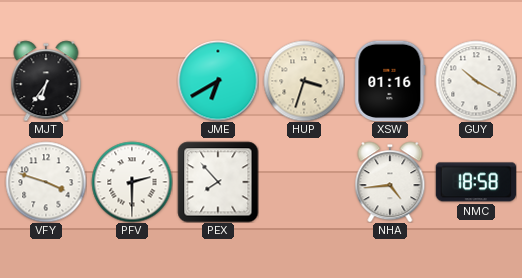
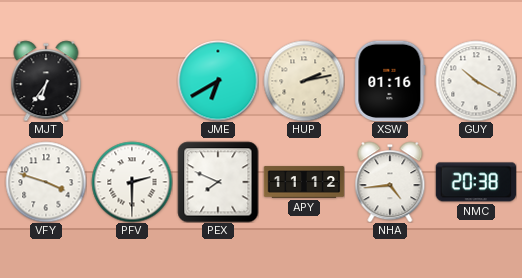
HUP: 3:33 -> 2:13 (304, 81)
PEX: 7:53 -> 7:49 (218, 182)
APY: none -> 11:12 (304, 182)
NMC: 18:58 -> 20:38 (476, 182)
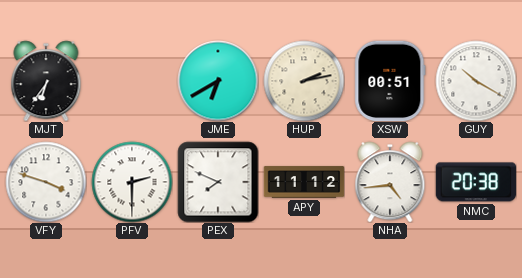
XSW: 01:16 -> 00:51 (390, 81)
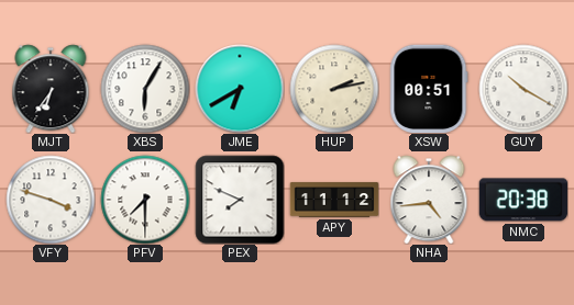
XBS: none -> 6:05 (145, 89)
PFV: 2:30 -> 7:30 (145, 200)
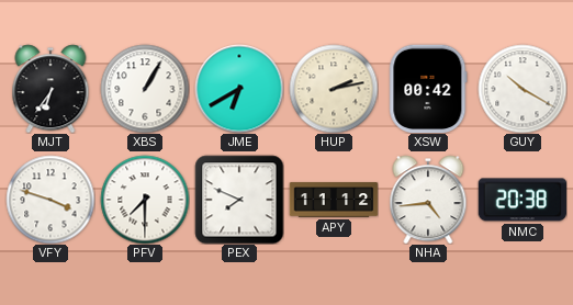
XBS: 6:05 -> 1:05 (145, 89)
XSW: 00:51 -> 00:42 (428, 89)
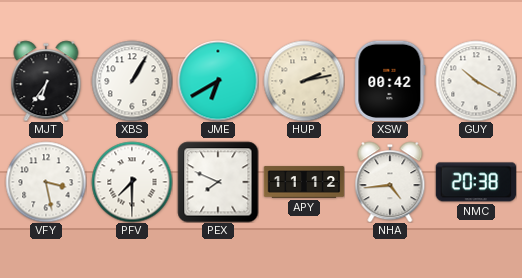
VFY: 3:48 -> 3:28 (46, 182)
